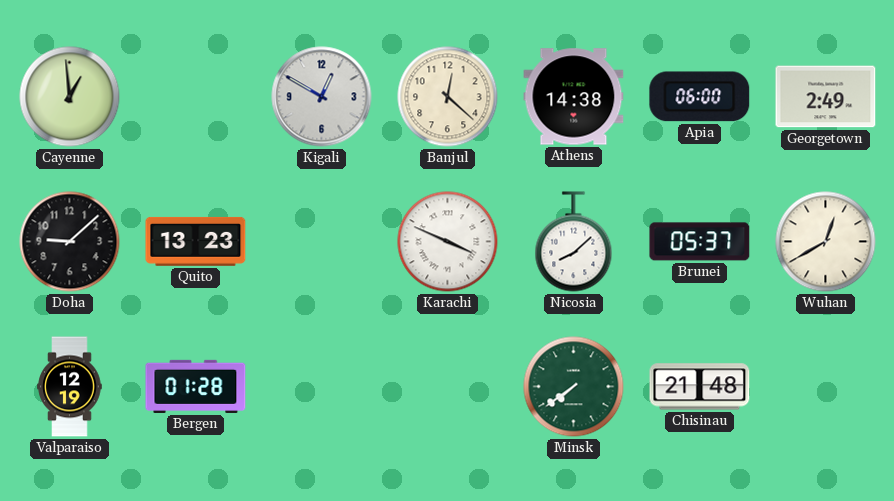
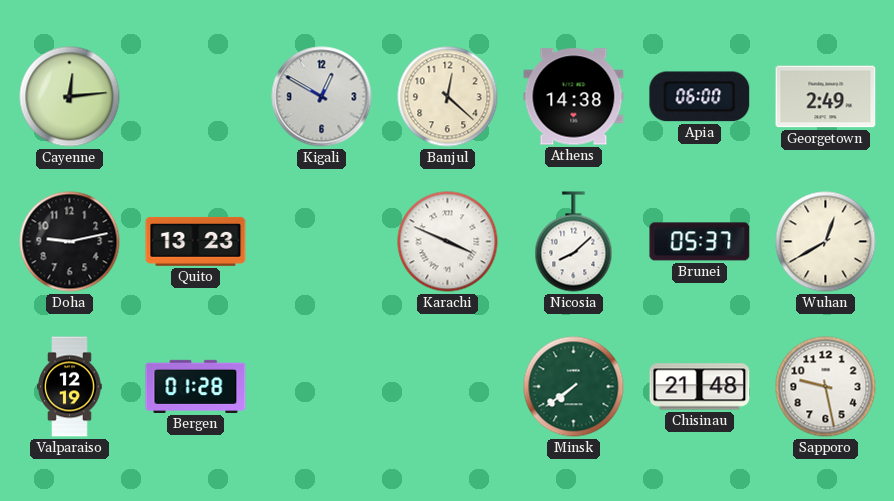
Cayenne: 12:59 -> 12:14 (70, 97)
Doha: 9:08 -> 9:13 (70, 242)
Sapporo: none -> 9:28 (826, 387)
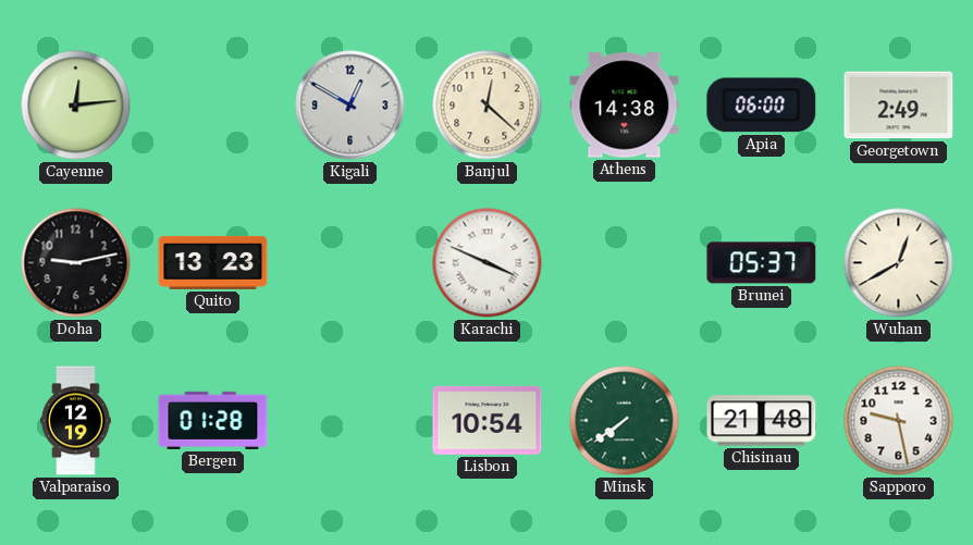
Nicosia: 8:08 -> none (574, 242)
Lisbon: none -> 10:54 (488, 420)
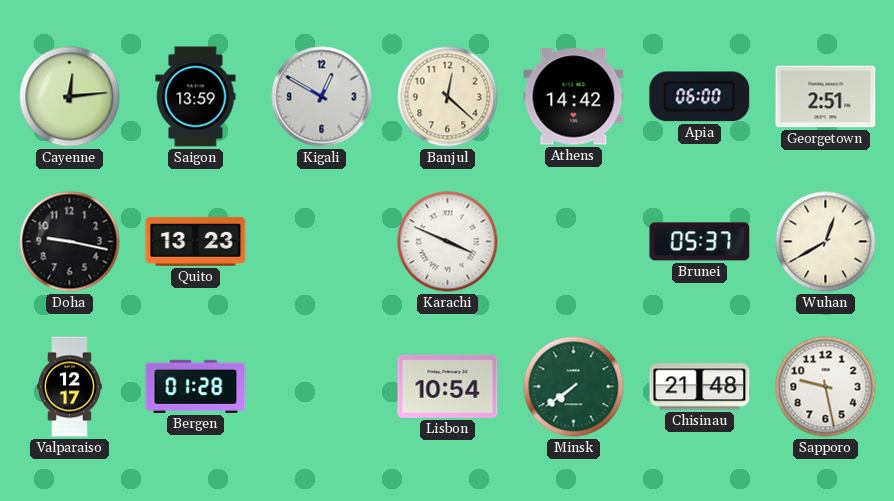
Saigon: none -> 13:59 (196, 97)
Athens: 14:38 -> 14:42 (574, 97)
Georgetown: 2:49 -> 2:51 (826, 97)
Doha: 9:13 -> 9:17 (70, 242)
Valparaiso: 12:19 -> 12:17 (70, 387)
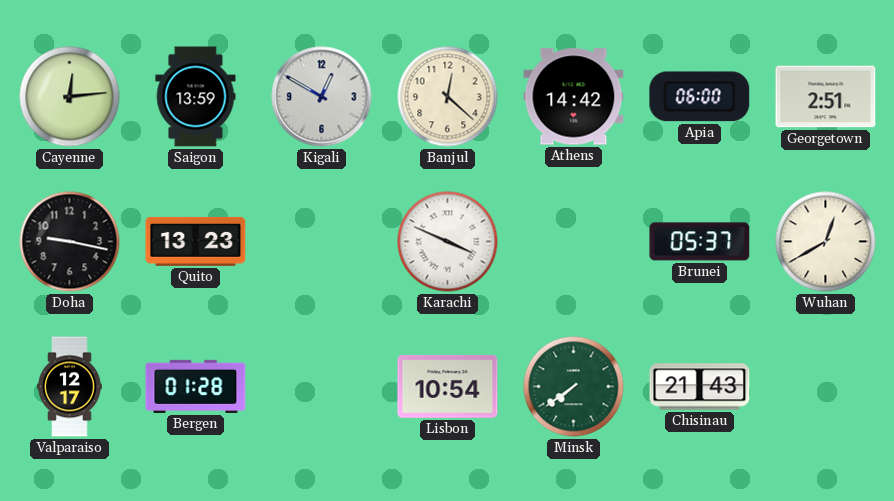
Chisinau: 21:48 -> 21:43 (700, 387)
Sapporo: 9:28 -> none (826, 387)
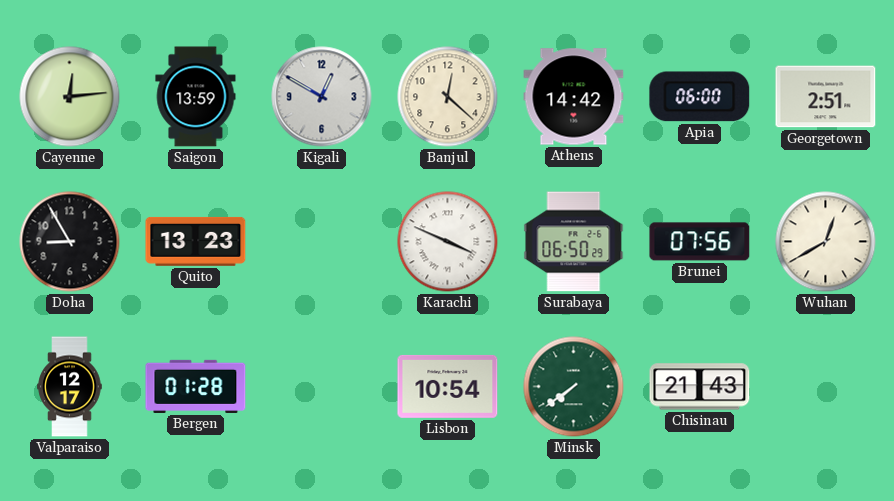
Doha: 9:17 -> 8:55 (70, 242)
Surabaya: none -> 06:50 (574, 242)
Brunei: 05:37 -> 07:56 (700, 242)
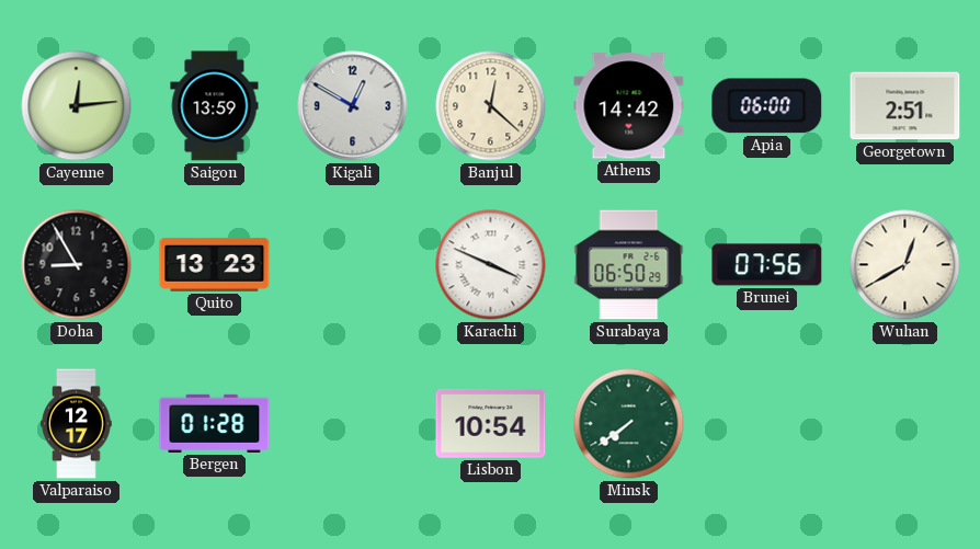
Chisinau: 21:43 -> none (700, 387)
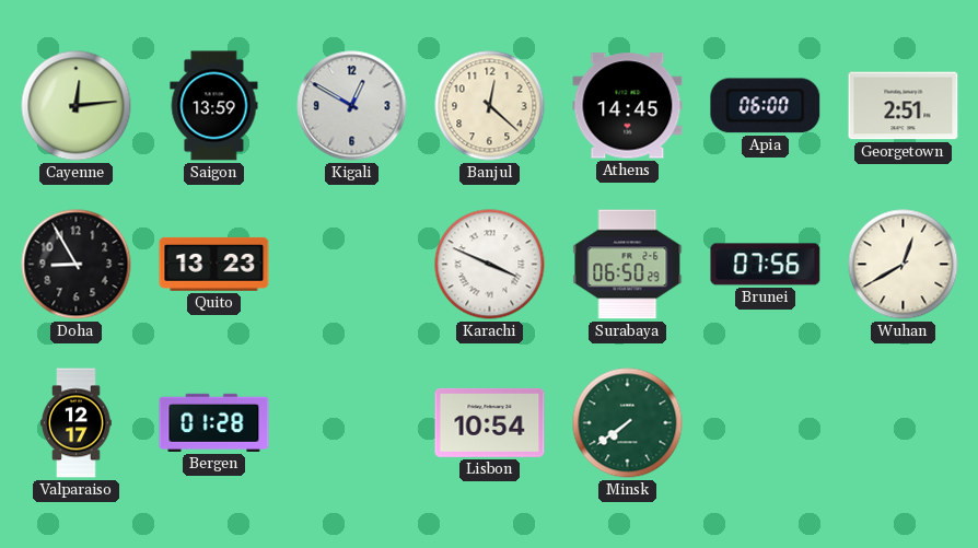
Athens: 14:42 -> 14:45 (628, 106)
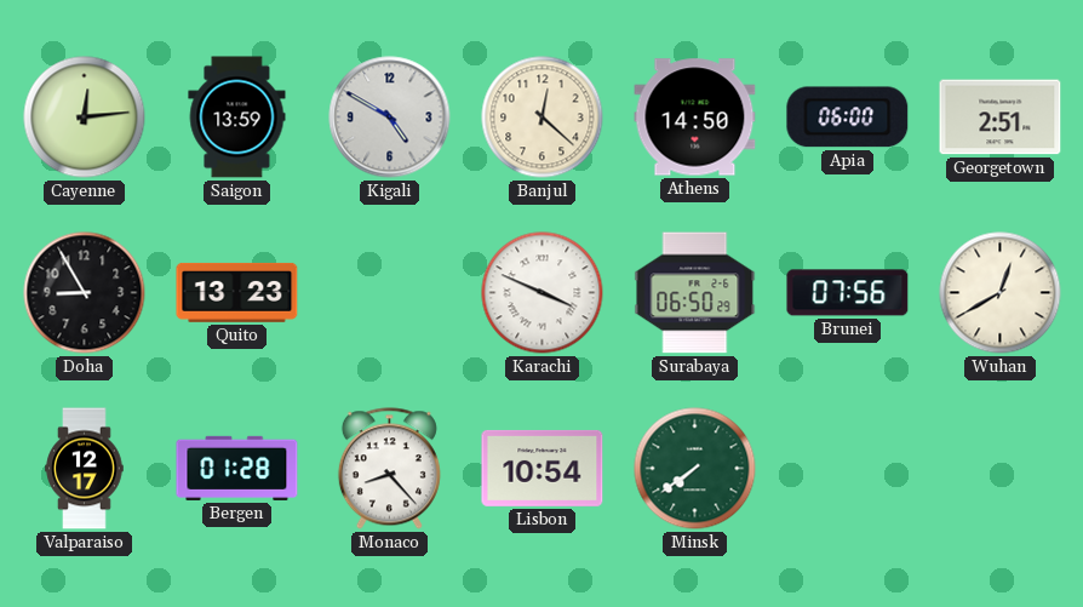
Kigali: 12:50 -> 4:50 (390, 118)
Athens: 14:45 -> 14:50 (695, 118)
Monaco: none -> 8:23 (389, 469)
